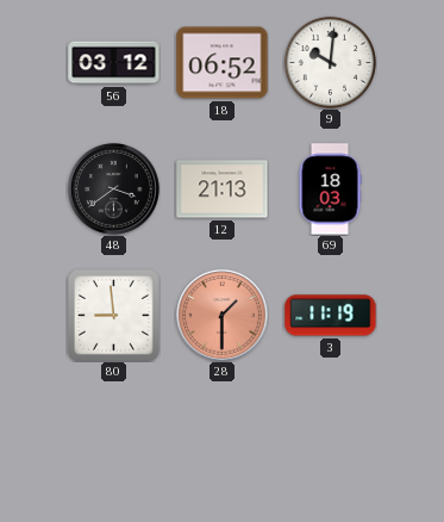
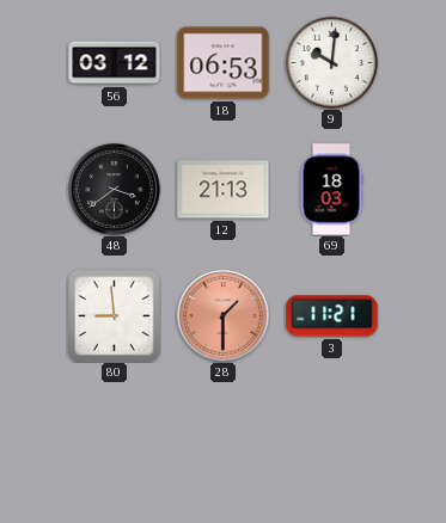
18: 06:52 -> 06:53 (224, 63)
3: 11:19 -> 11:21 (332, 316)
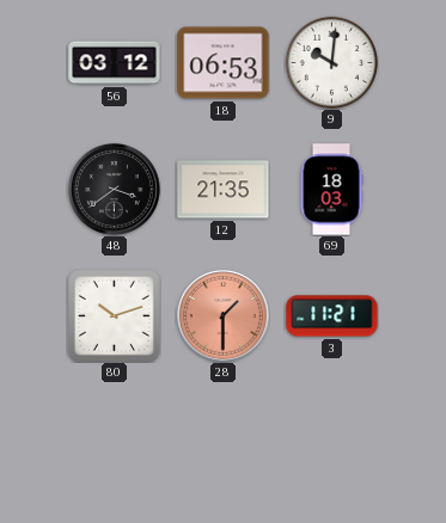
12: 21:13 -> 21:35 (224, 190)
80: 8:59 -> 10:12 (114, 315)
